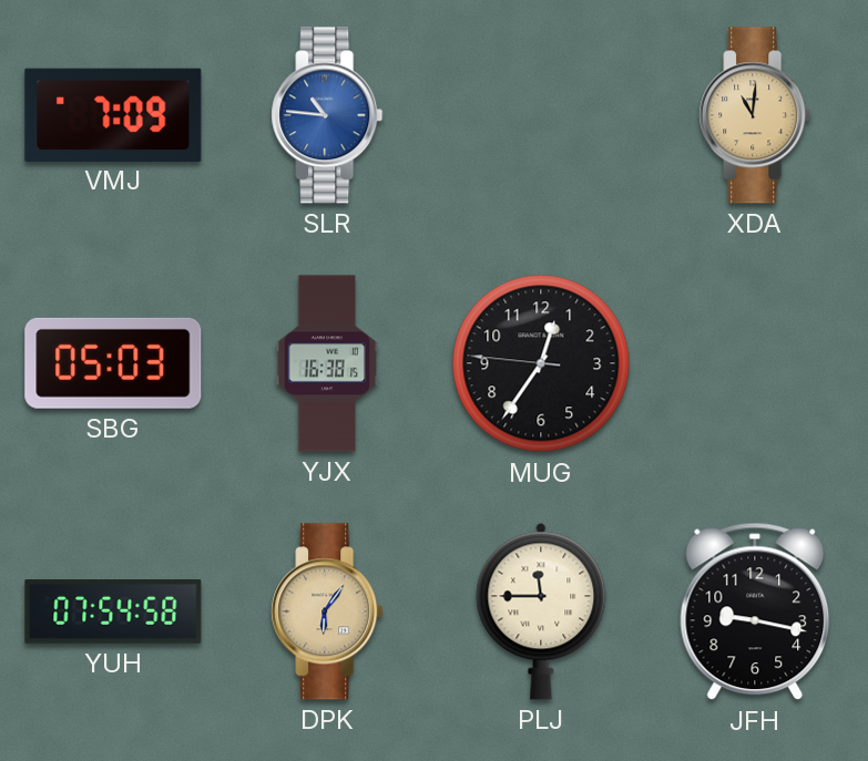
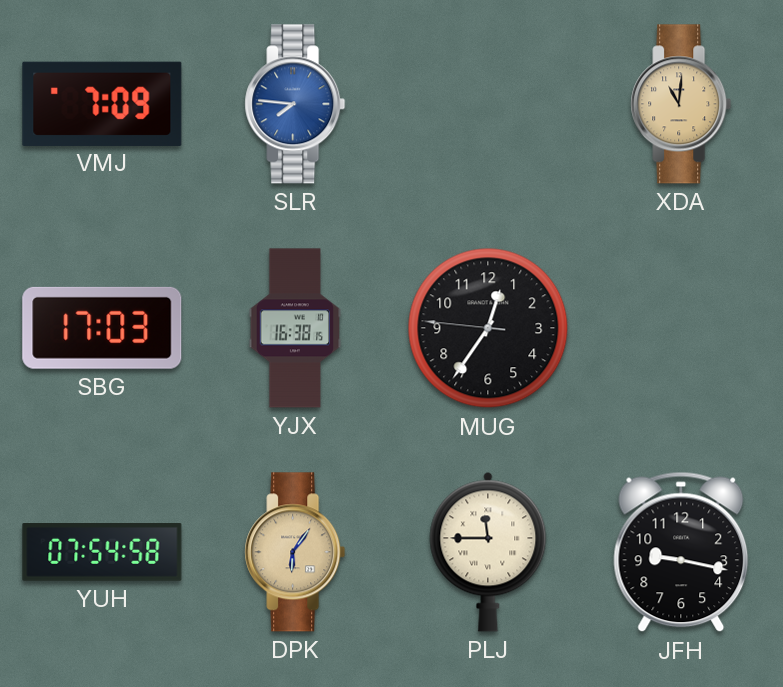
SLR: 10:46 -> 7:46 (295, 104)
SBG: 05:03 -> 17:03 (102, 328)
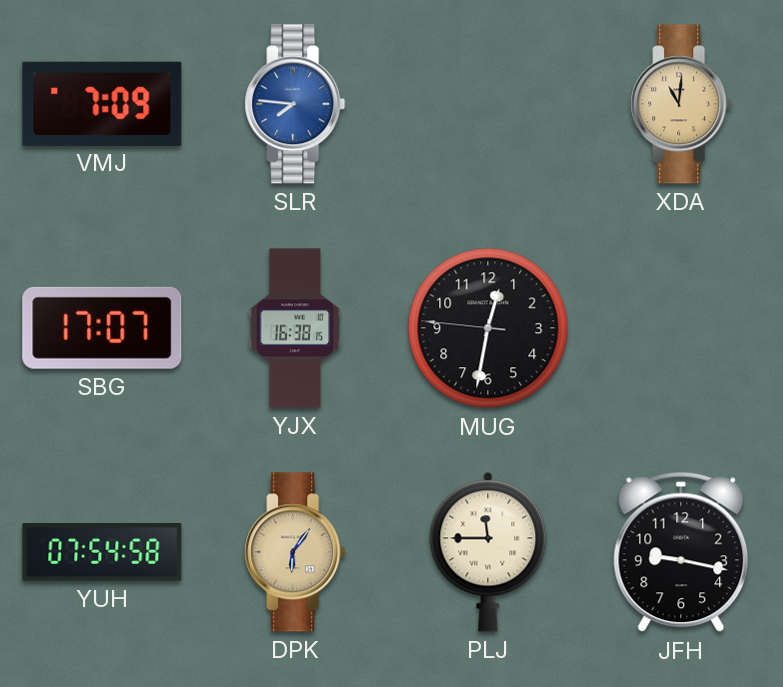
SBG: 17:03 -> 17:07 (102, 328)
MUG: 12:35 -> 12:31 (488, 328)
